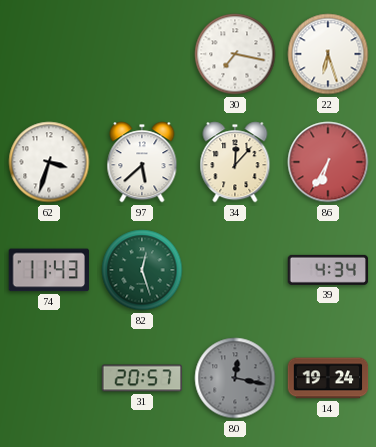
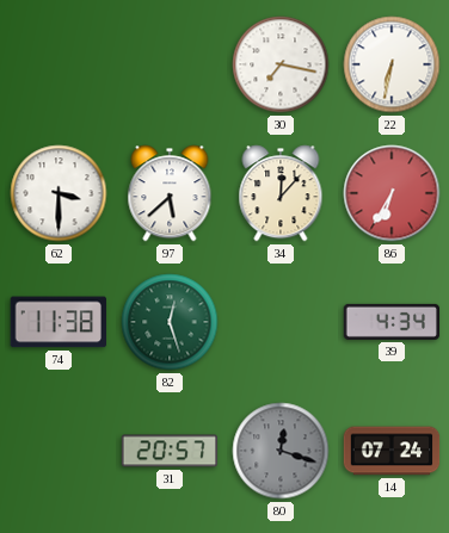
22: 6:27 -> 6:32 (392, 64)
62: 3:33 -> 3:30 (59, 193)
74: 11:43 -> 11:38 (57, 322)
80: 12:17 -> 12:18 (281, 451)
14: 19:24 -> 07:24 (392, 451)
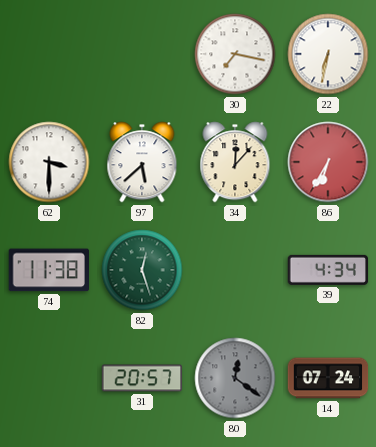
80: 12:18 -> 12:21 (235, 378)
